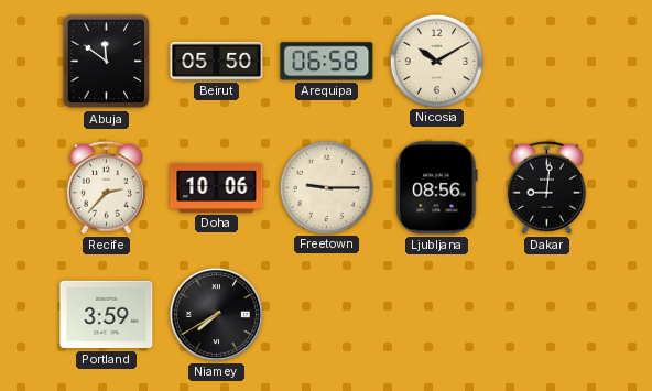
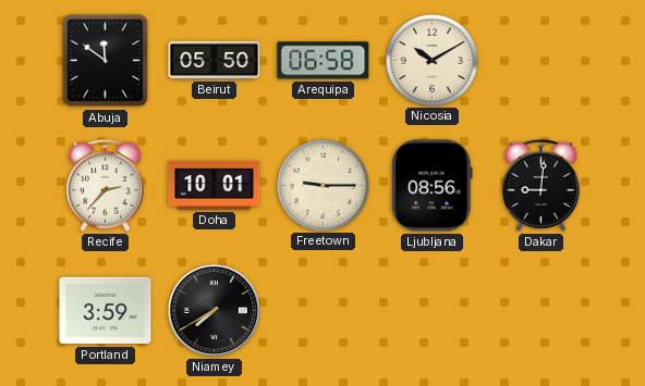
Doha: 10:06 -> 10:01 (215, 185)
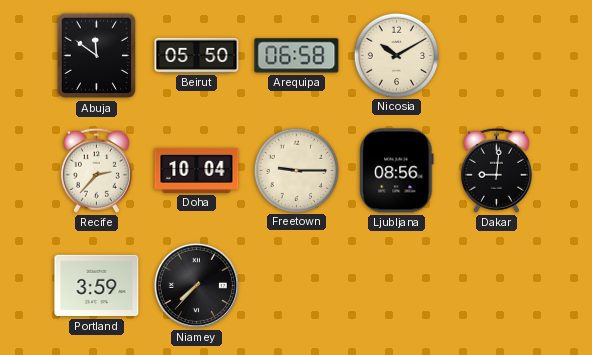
Doha: 10:01 -> 10:04 (197, 170)
Niamey: 7:40 -> 7:37 (196, 285)
